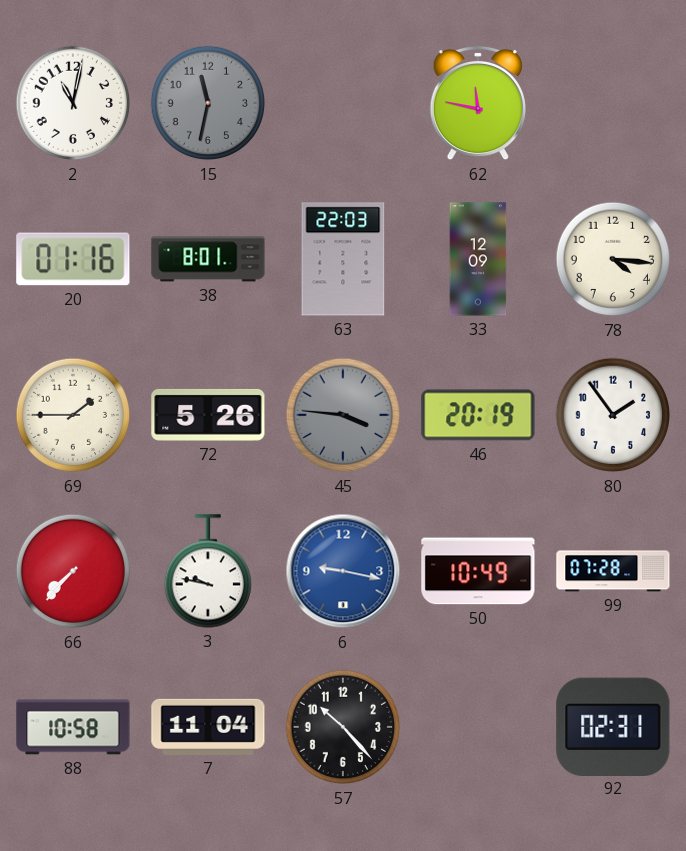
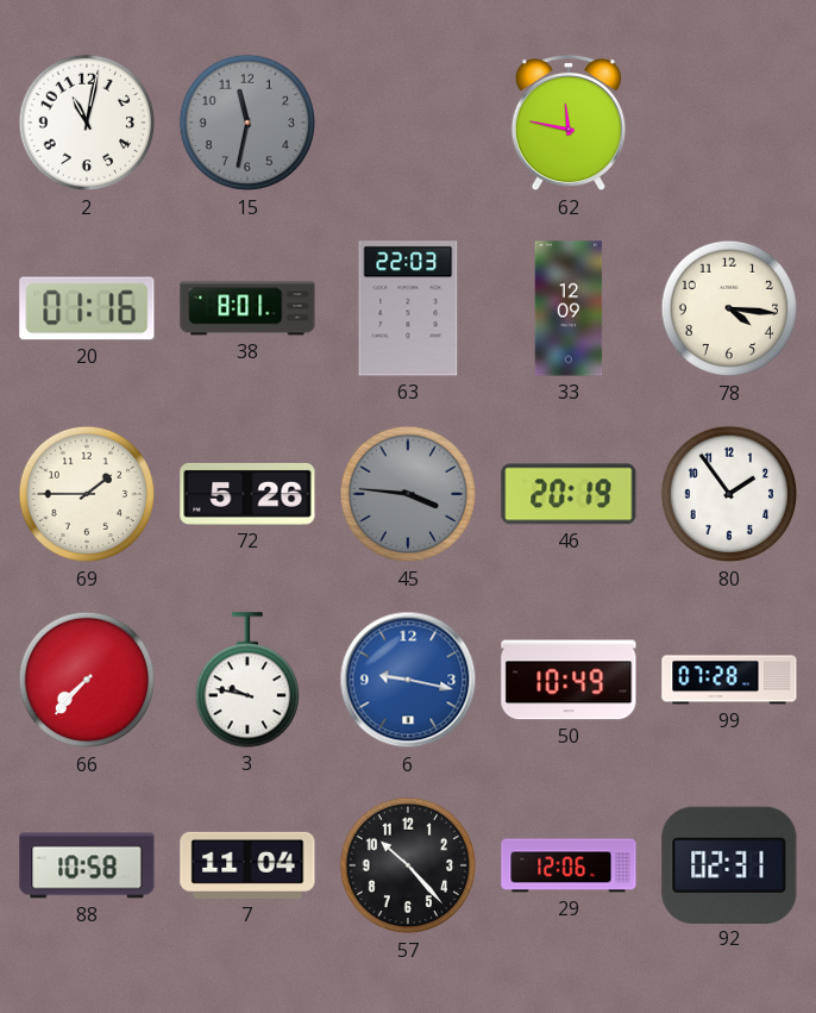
29: none -> 12:06 (569, 865)
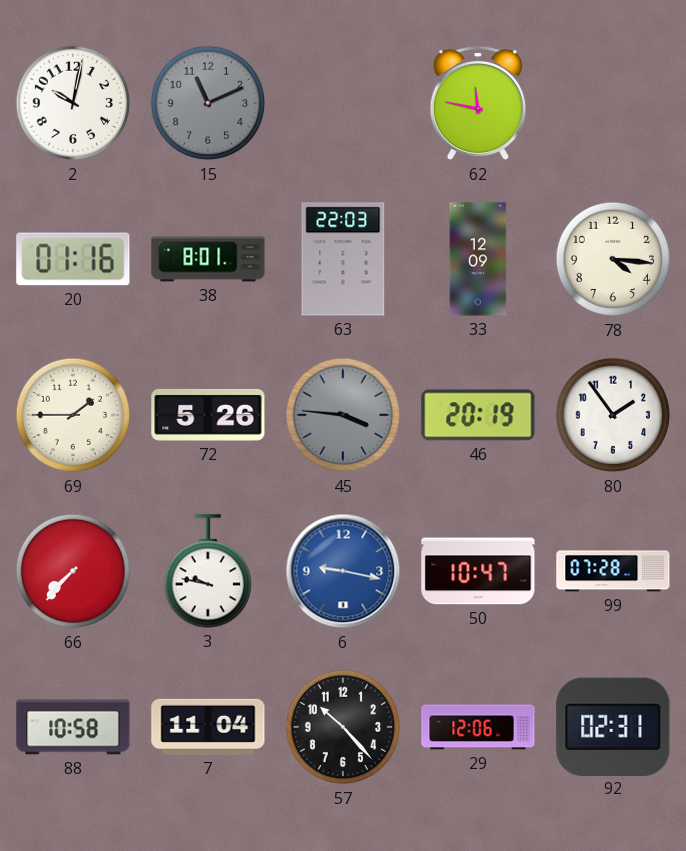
2: 11:02 -> 10:02 (73, 103)
15: 11:32 -> 11:11 (208, 103)
50: 10:49 -> 10:47 (478, 571)
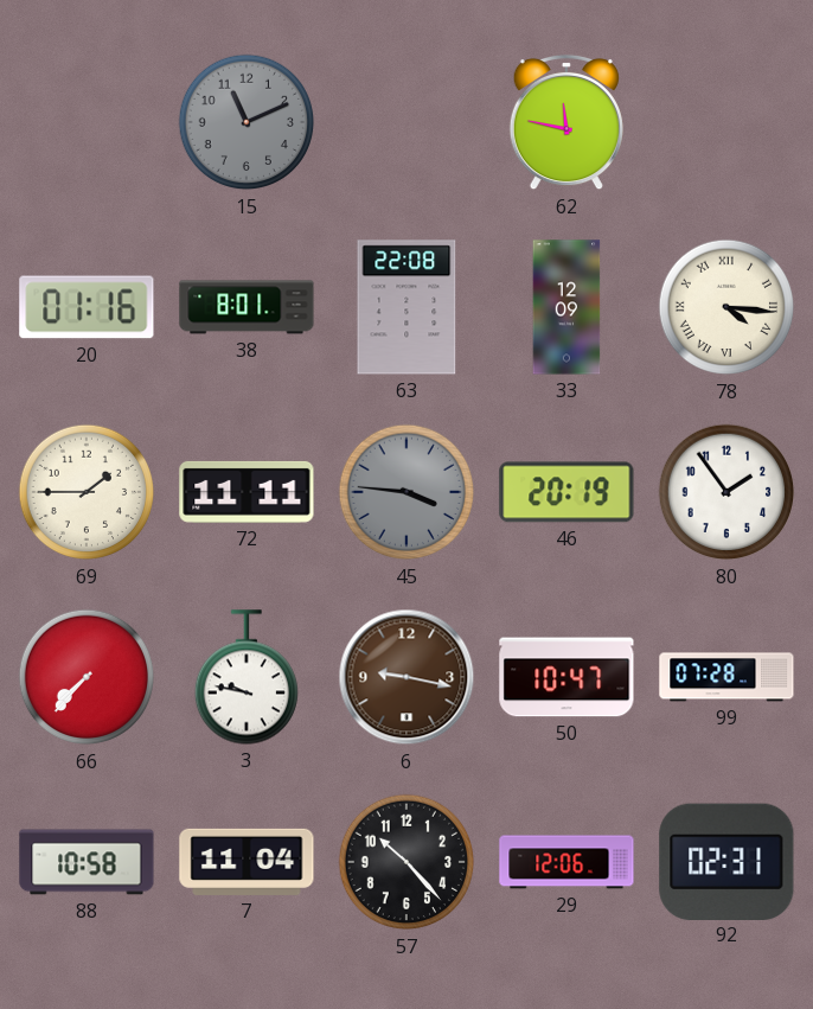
2: 10:02 -> none (73, 103)
63: 22:03 -> 22:08 (406, 307)
78 numerals: Arabic -> Roman (726, 307)
72: 5:26 -> 11:11 (247, 492)
6 dial: blue -> brown (406, 677)
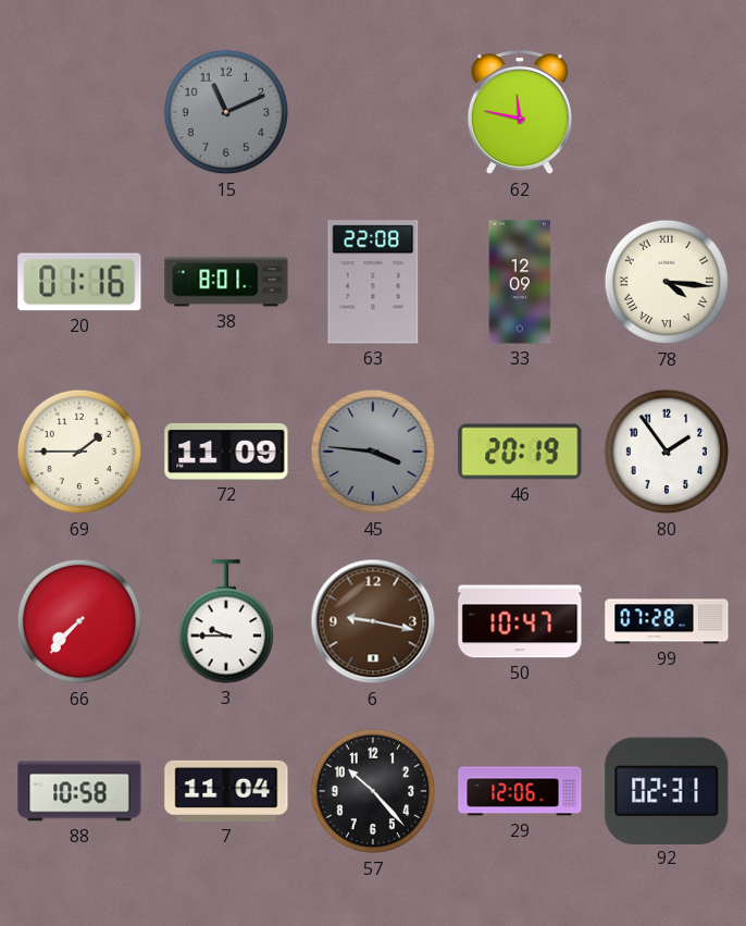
72: 11:11 -> 11:09 (226, 452)
3: 9:47 -> 9:45 (225, 621)
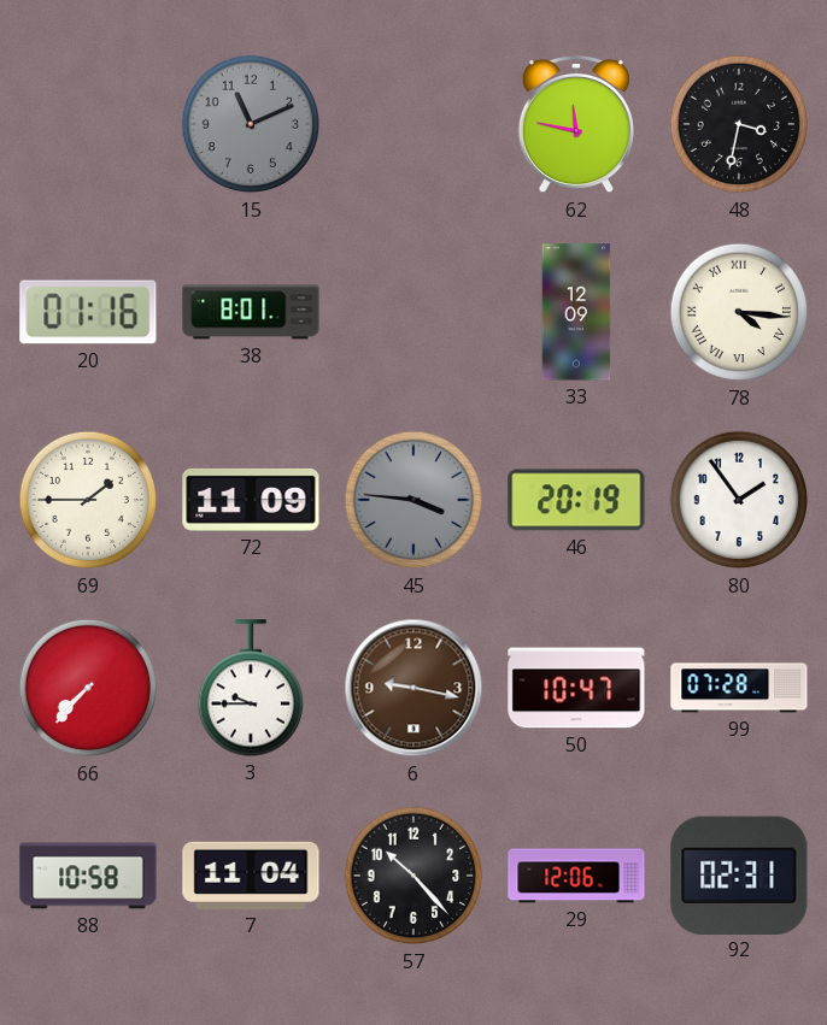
48: none -> 3:32 (739, 124)
63: 22:08 -> none (373, 282)
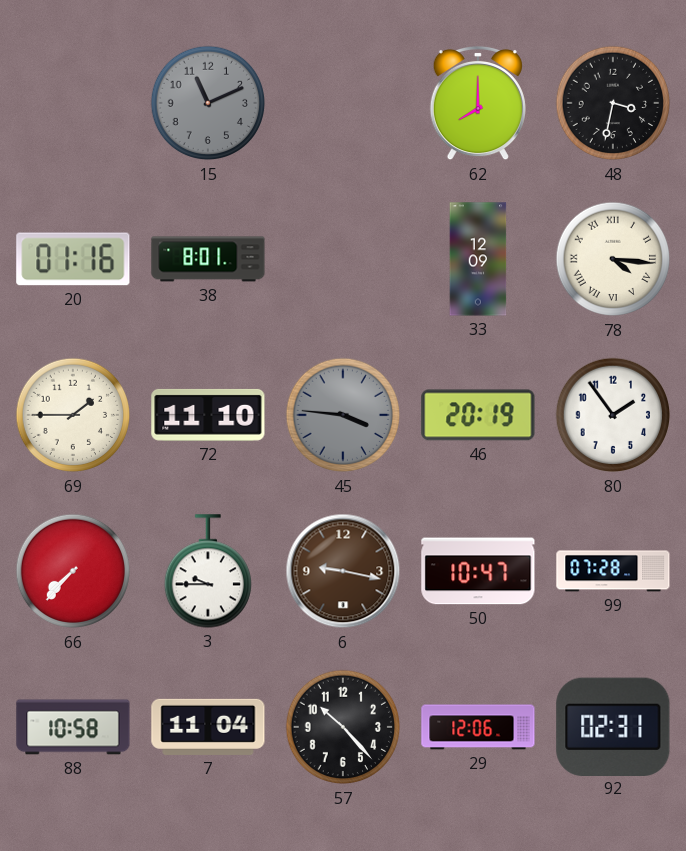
62: 11:47 -> 8:00 (478, 103)
72: 11:09 -> 11:10 (208, 415)
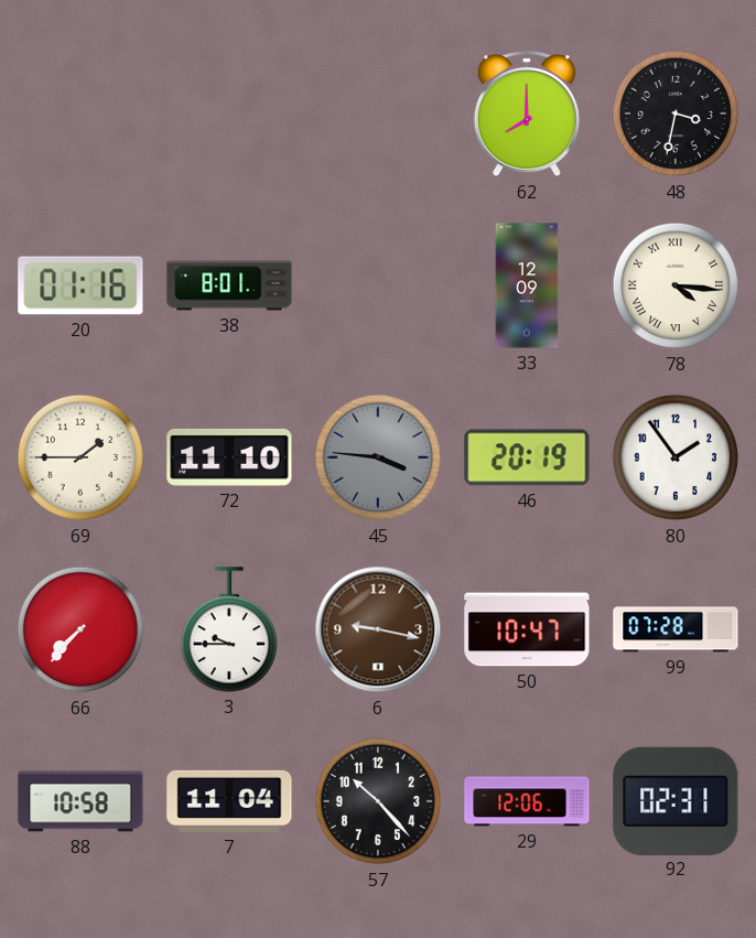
15: 11:11 -> none (208, 103)
